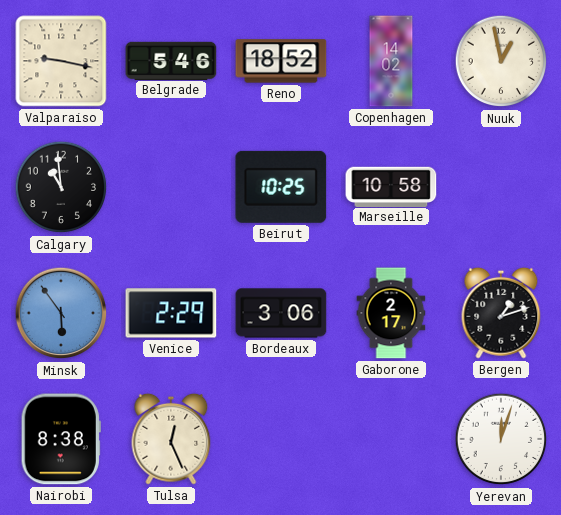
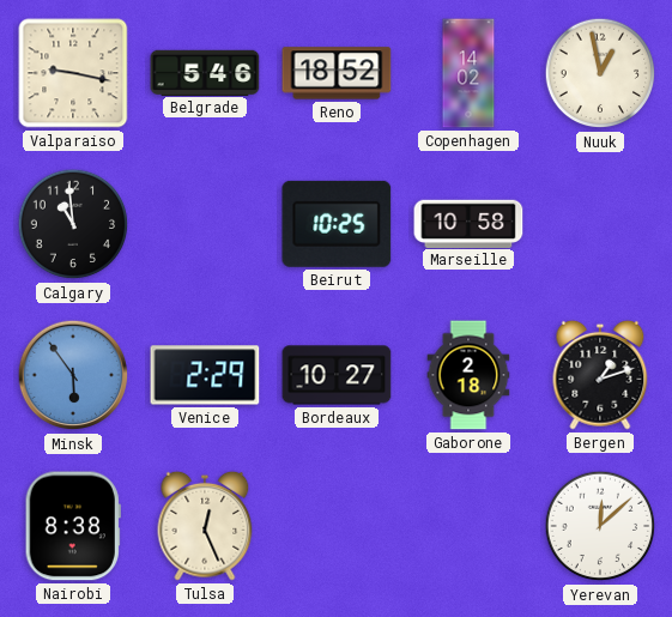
Bordeaux: 3:06 -> 10:27 (337, 375)
Gaborone: 2:17 -> 2:18 (468, 375)
Yerevan: 12:03 -> 12:08 (600, 526)
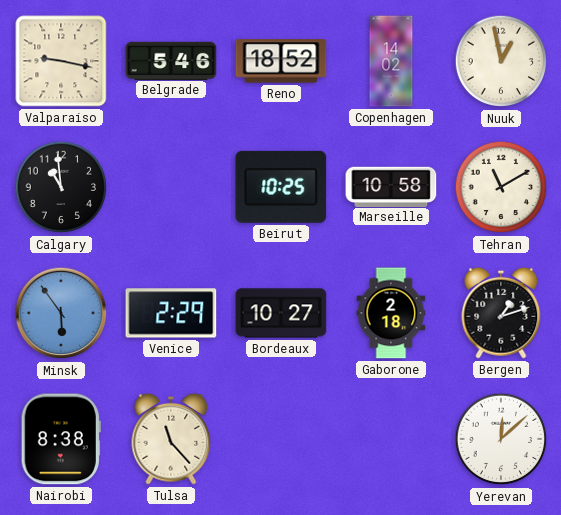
Tehran: none -> 11:10 (501, 187)
Tulsa: 12:26 -> 11:23 (171, 439)
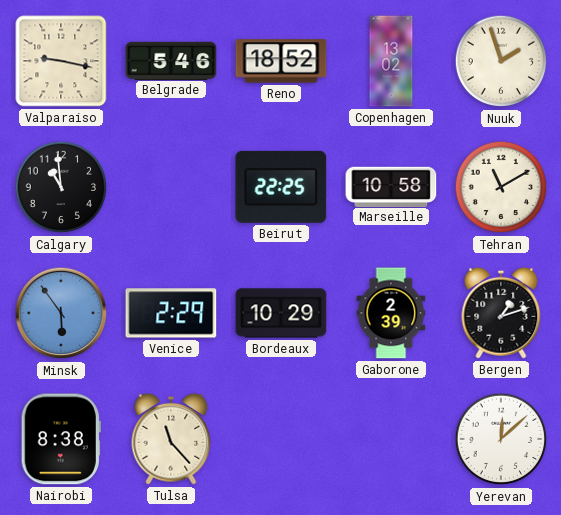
Copenhagen: 14:02 -> 13:02 (391, 61)
Nuuk: 12:58 -> 1:57 (501, 61)
Beirut: 10:25 -> 22:25 (281, 187)
Bordeaux: 10:27 -> 10:29 (281, 313)
Gaborone: 2:18 -> 2:39 (391, 313)
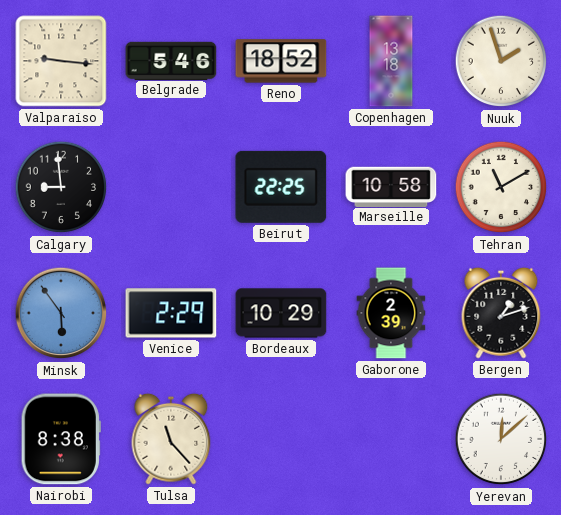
Valparaiso: 9:17 -> 9:16 (61, 61)
Copenhagen: 13:02 -> 13:18 (391, 61)
Calgary: 10:59 -> 8:59 (61, 187)
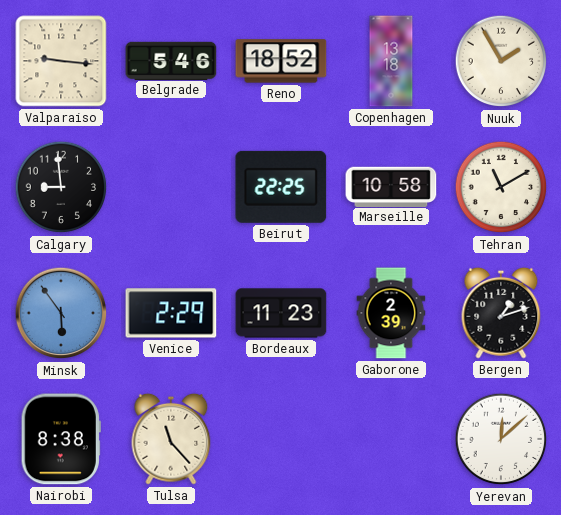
Nuuk: 1:57 -> 1:55 (501, 61)
Bordeaux: 10:29 -> 11:23 (281, 313)
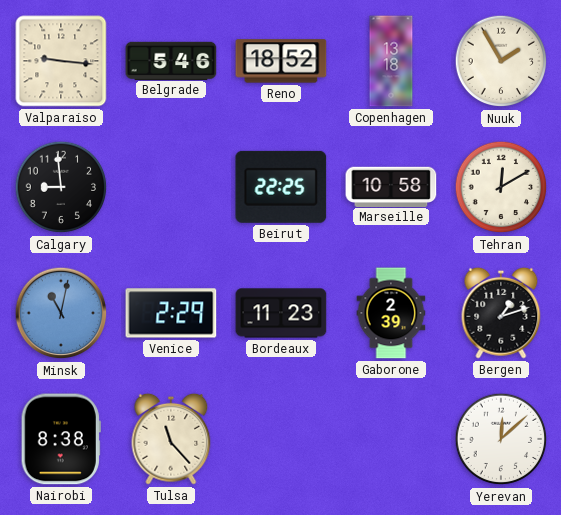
Tehran: 11:10 -> 12:10 (501, 187)
Minsk: 5:54 -> 11:02 (61, 313)
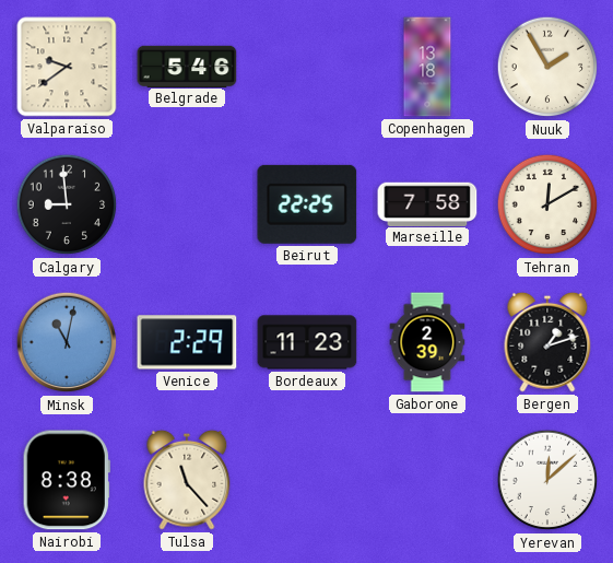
Valparaiso: 9:16 -> 9:39 (67, 67)
Reno: 18:52 -> none (281, 61)
Marseille: 10:58 -> 7:58 (427, 203)
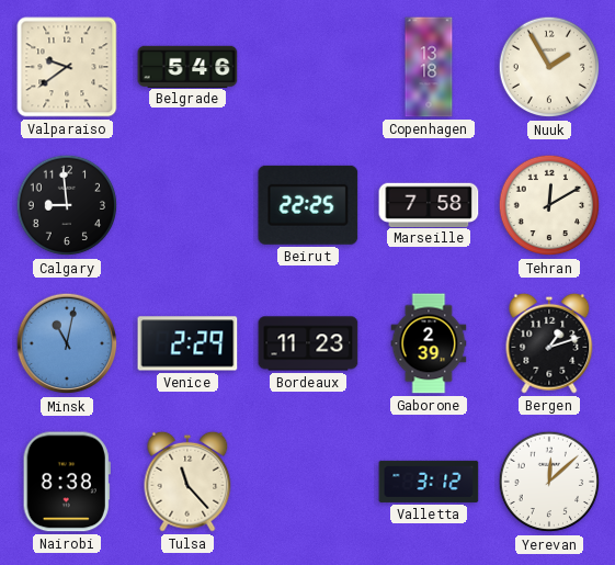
Valletta: none -> 3:12 (429, 482)
